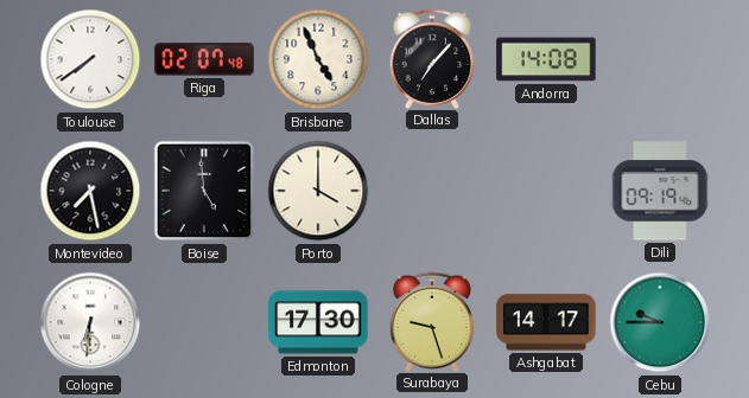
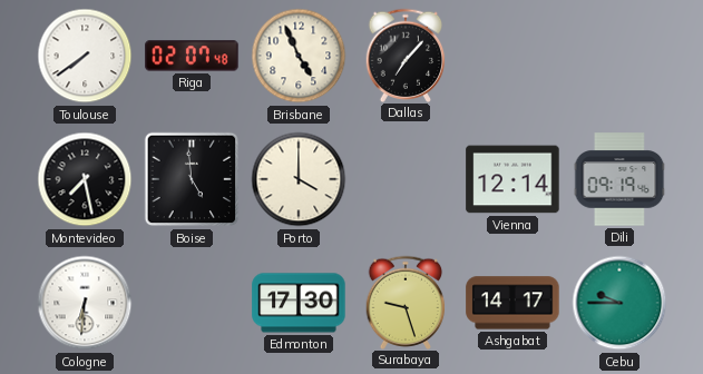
Andorra: 14:08 -> none (546, 59)
Vienna: none -> 12:14 (512, 179)
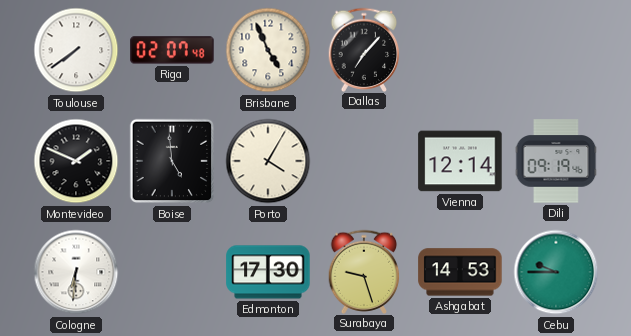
Montevideo: 7:28 -> 1:49 (76, 161)
Porto: 4:00 -> 4:05 (268, 161)
Ashgabat: 14:17 -> 14:53 (460, 272)
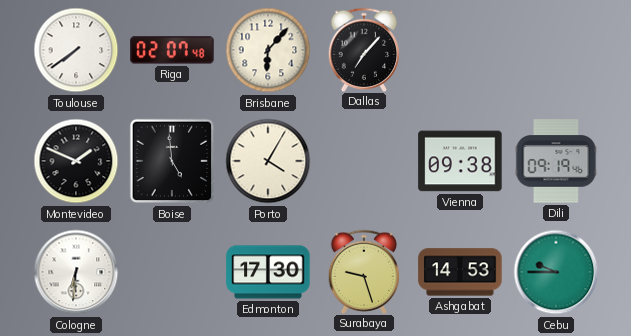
Brisbane: 4:56 -> 6:07 (268, 50)
Vienna: 12:14 -> 09:38 (460, 161)
